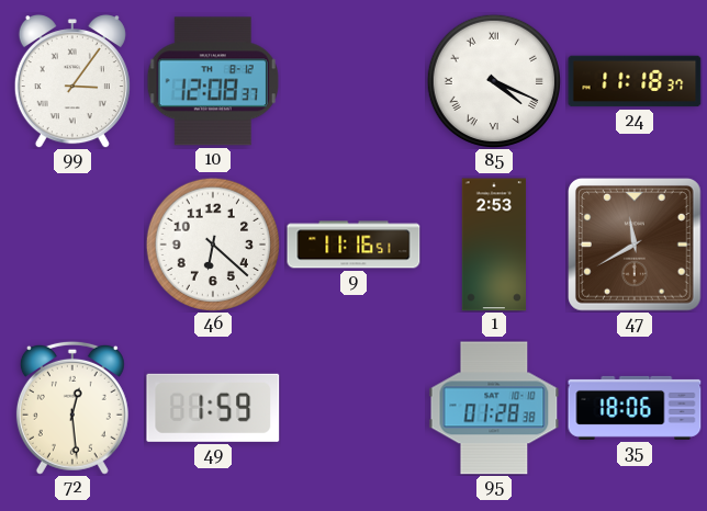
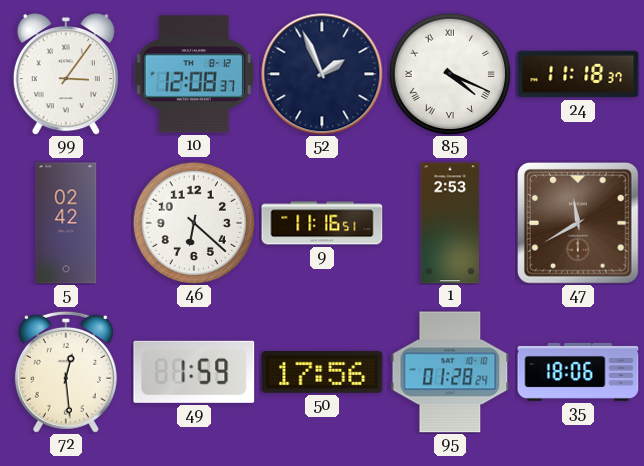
52: none -> 1:56 (322, 74)
5: none -> 02:42 (66, 223)
50: none -> 17:56 (322, 372)
95: 01:28:38 -> 01:28:24 (450, 372)
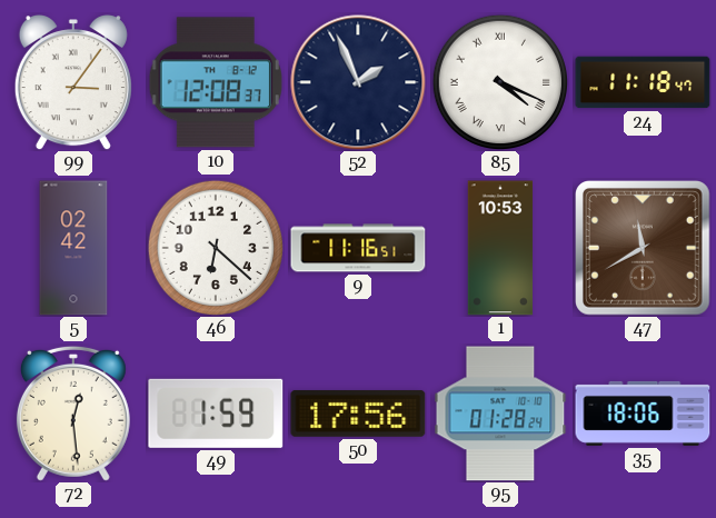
24: 11:18:37 -> 11:18:47 (643, 82)
1: 2:53 -> 10:53 (500, 248)
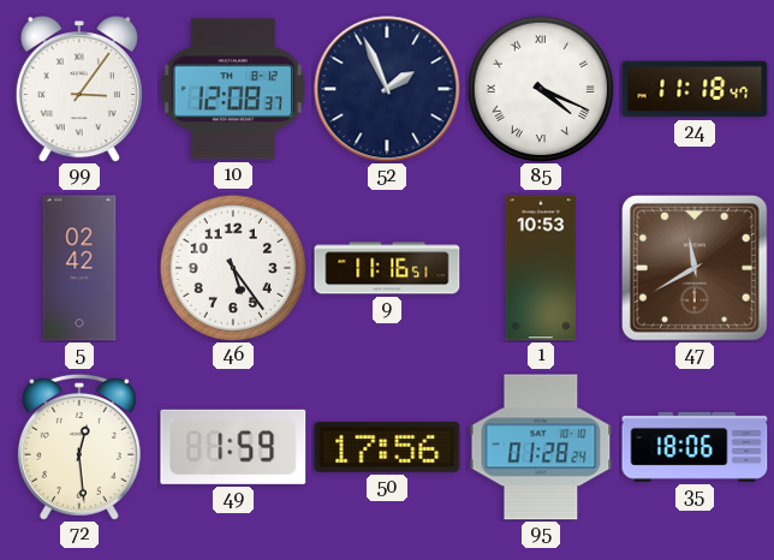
46: 6:22 -> 5:24 (232, 267)
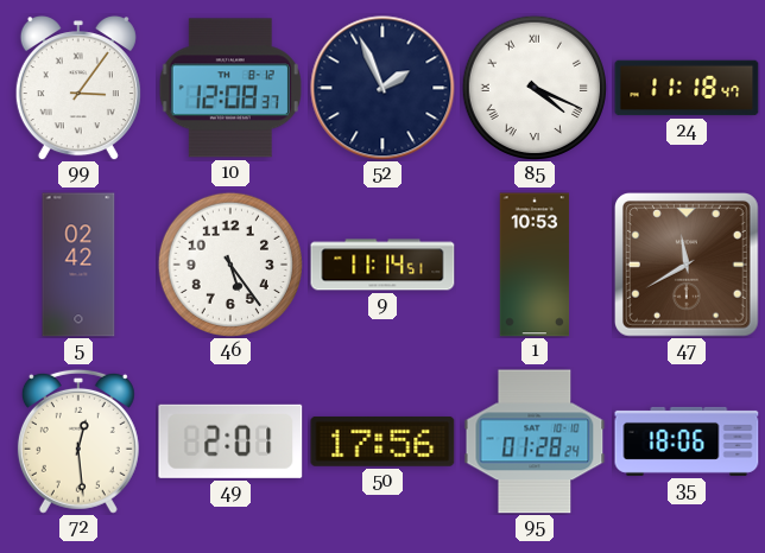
9: 11:16 -> 11:14 (383, 265)
49: 1:59 -> 2:01 (230, 441)
